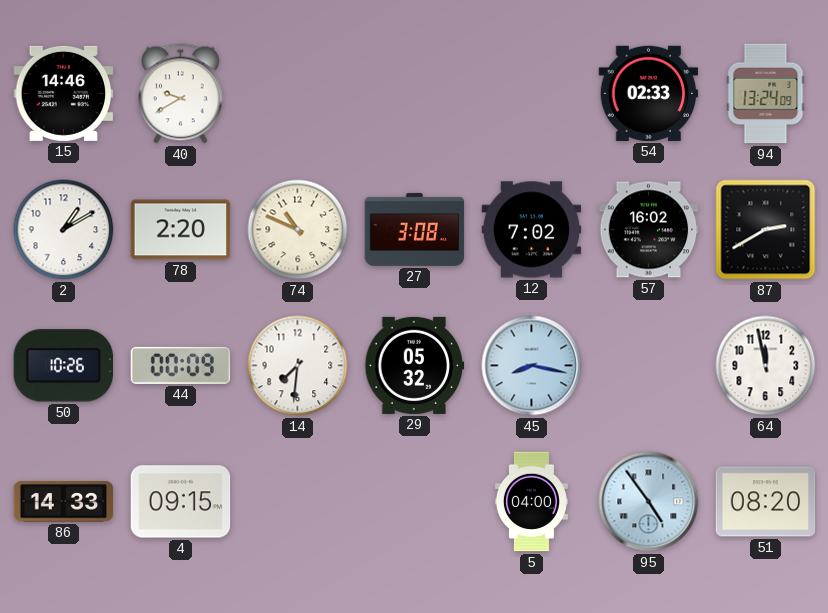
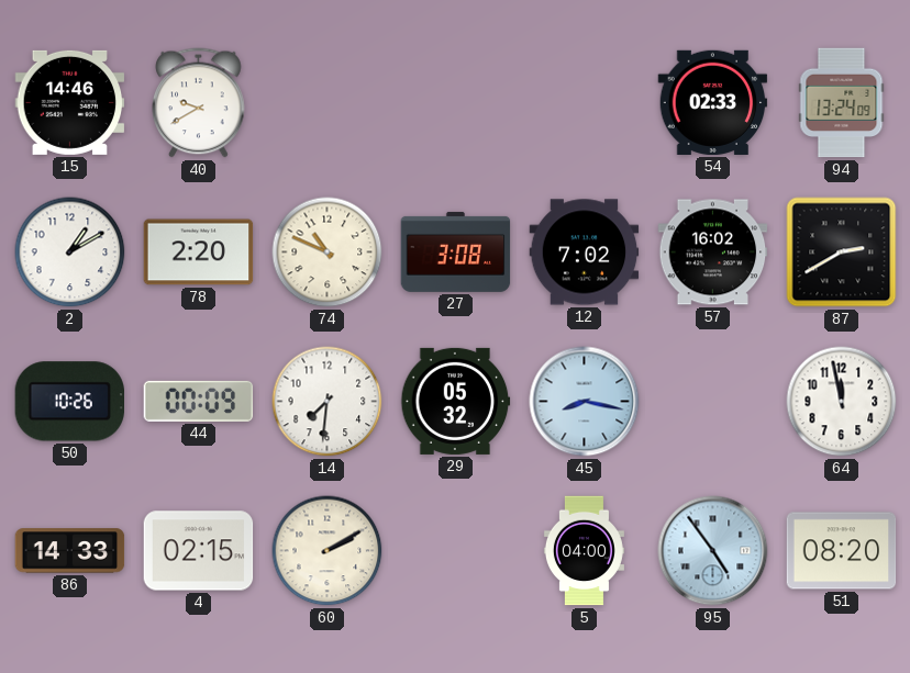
4: 09:15 -> 02:15 (199, 551)
60: none -> 2:10 (328, 551)
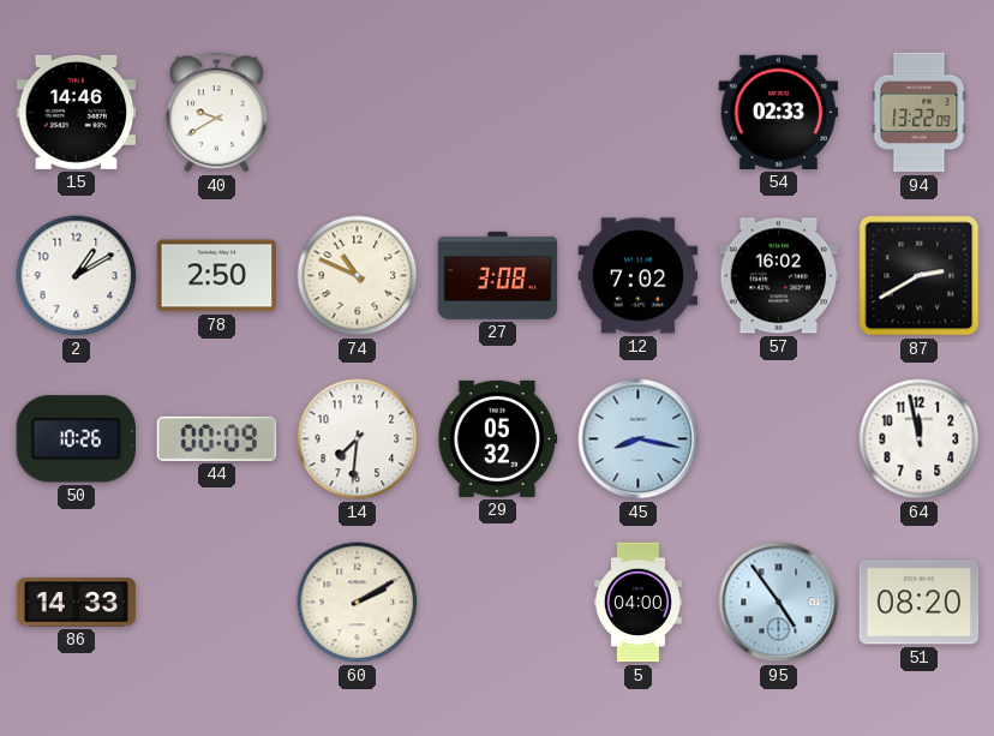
94: 13:24 -> 13:22 (920, 113)
78: 2:20 -> 2:50 (217, 276)
4: 02:15 -> none (199, 551)
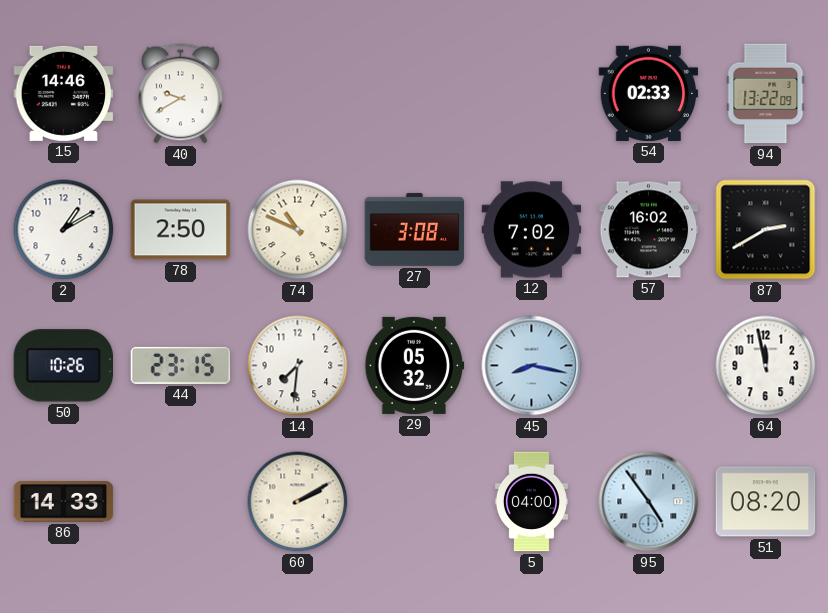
44: 00:09 -> 23:15 (181, 365)
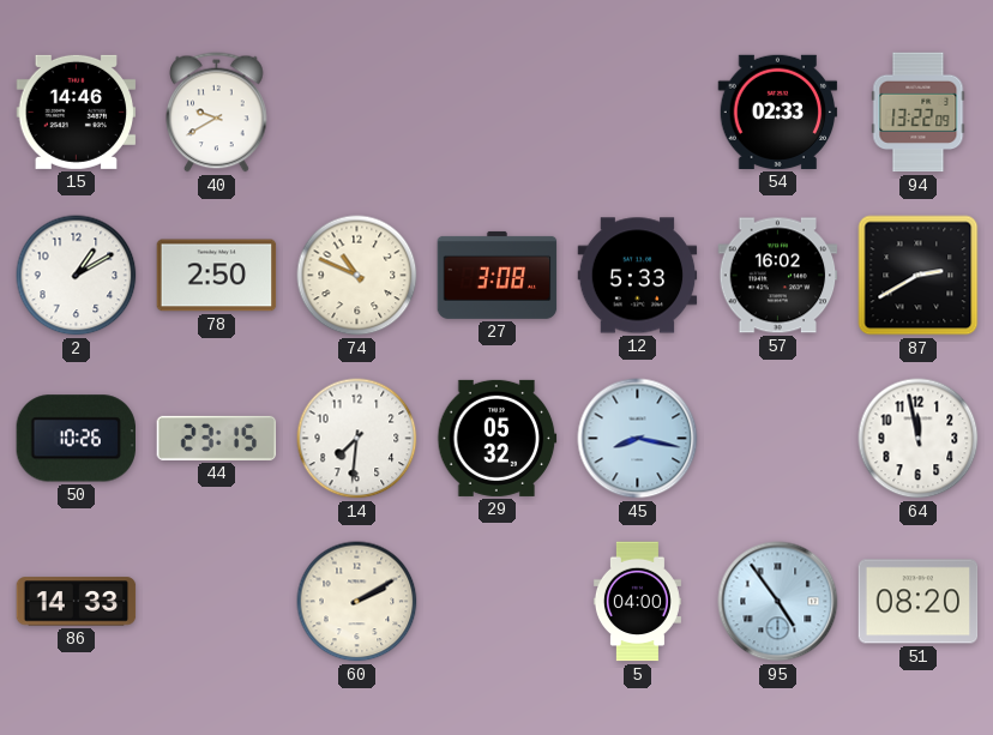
12: 7:02 -> 5:33 (638, 276)
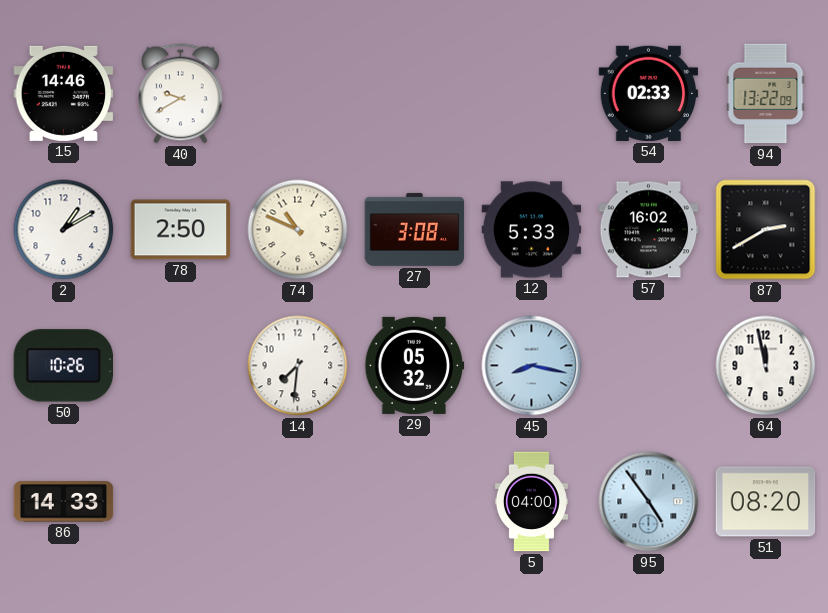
44: 23:15 -> none (217, 438)
60: 2:10 -> none (357, 602)
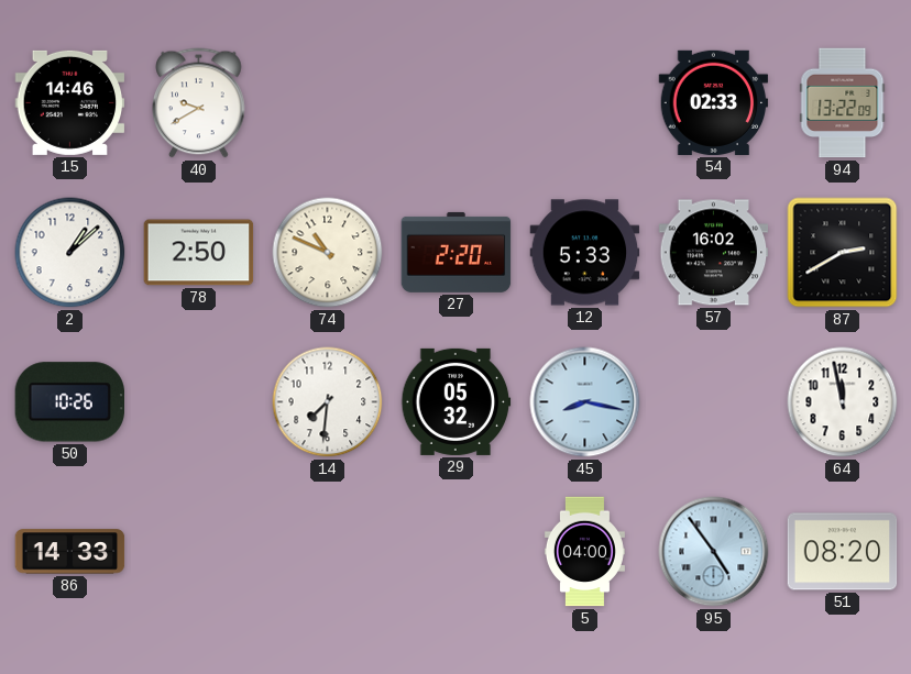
2: 1:10 -> 1:08 (70, 253)
27: 3:08 -> 2:20 (457, 252)
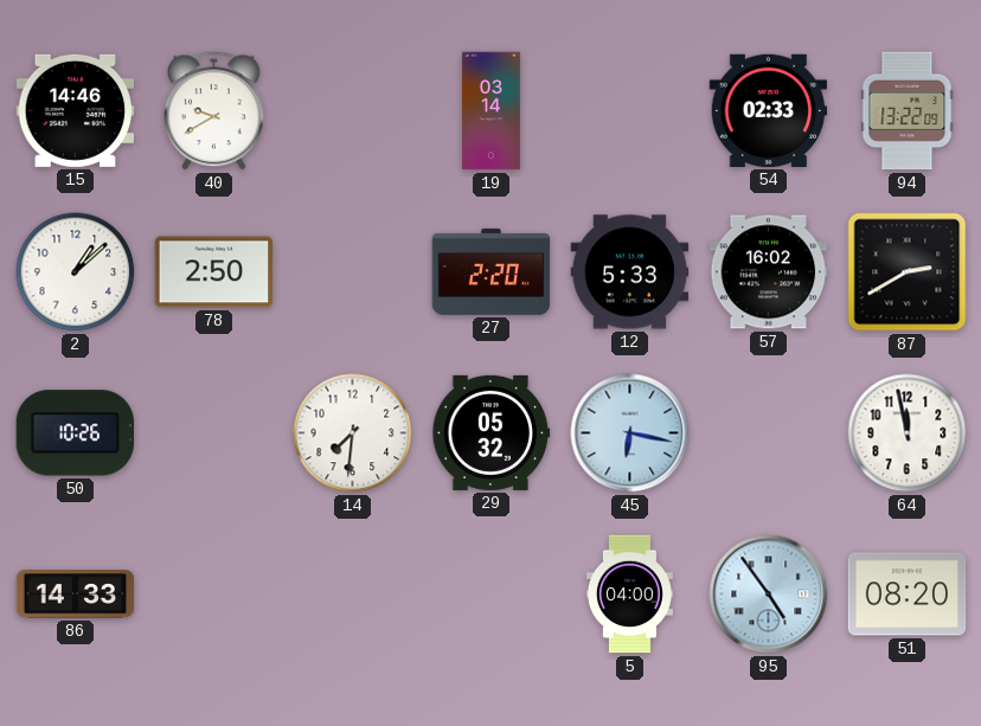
19: none -> 03:14 (490, 111)
74: 10:49 -> none (328, 253)
45: 8:17 -> 6:17 (630, 433)
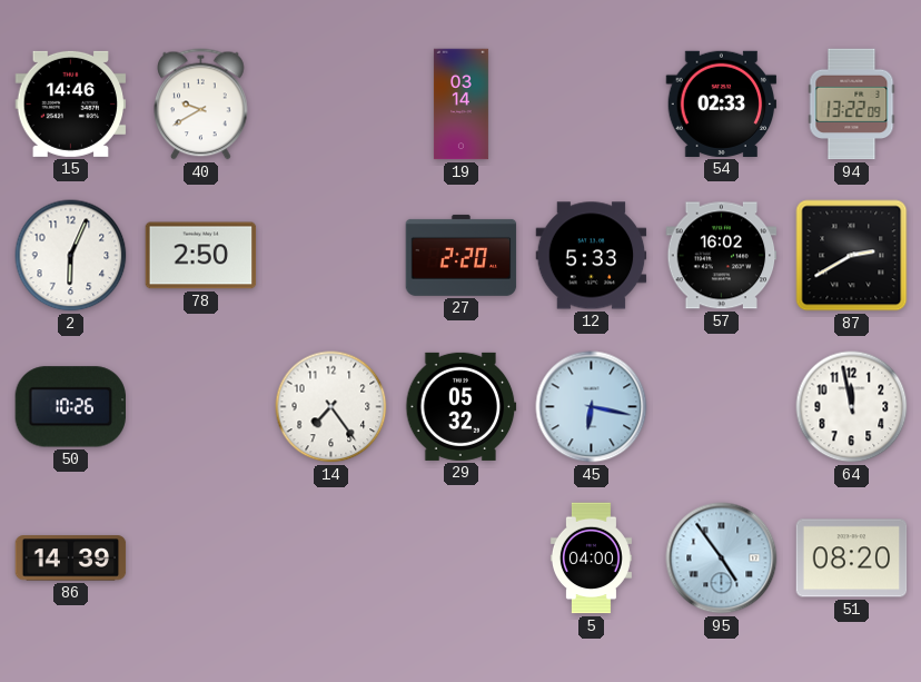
2: 1:08 -> 6:04 (71, 256)
14: 7:31 -> 7:24 (331, 407)
86: 14:33 -> 14:39 (71, 559)
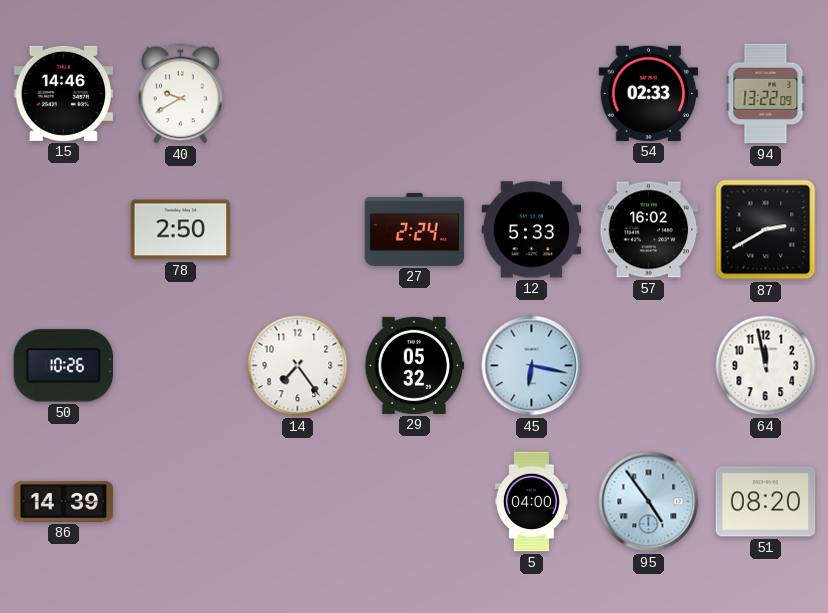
19: 03:14 -> none (460, 105)
2: 6:04 -> none (71, 256)
27: 2:20 -> 2:24 (415, 229)
